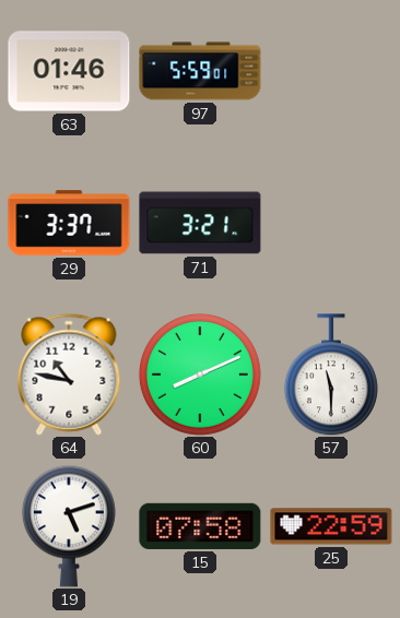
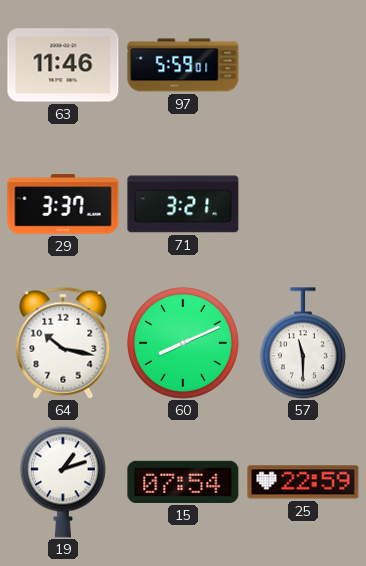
63: 01:46 -> 11:46 (63, 65)
64: 10:47 -> 10:17 (63, 343)
19: 5:12 -> 1:12 (63, 482)
15: 07:58 -> 07:54 (183, 482)
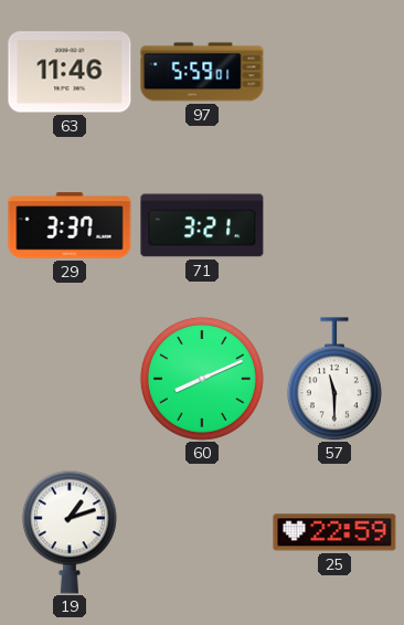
64: 10:17 -> none (63, 343)
15: 07:54 -> none (183, 482)
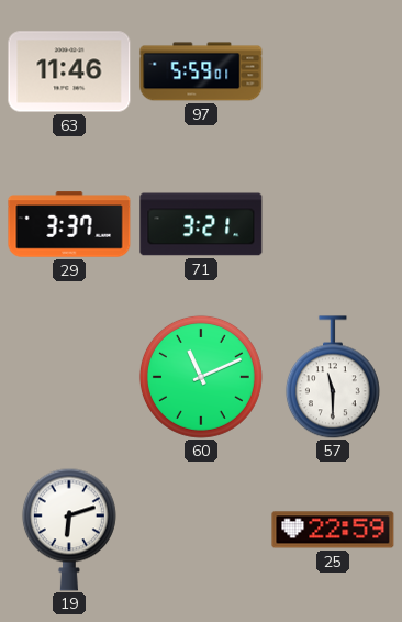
60: 8:11 -> 11:11 (201, 377)
19: 1:12 -> 6:12 (69, 530)
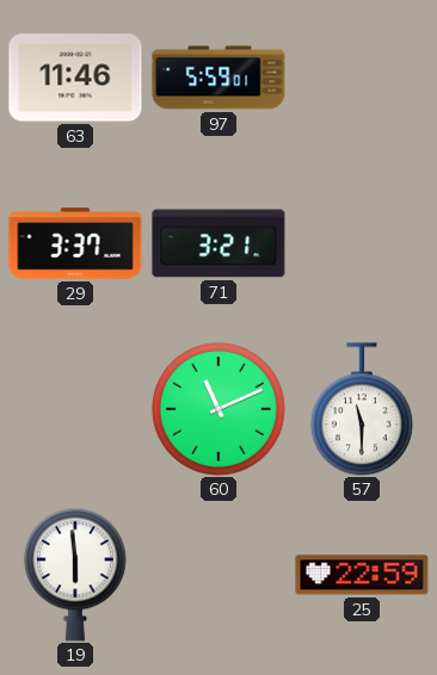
19: 6:12 -> 5:59 (75, 575)
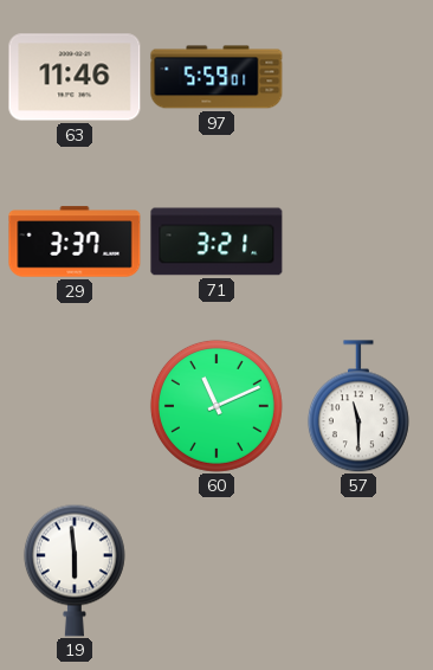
25: 22:59 -> none (362, 575)
